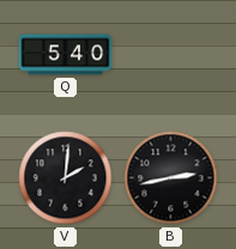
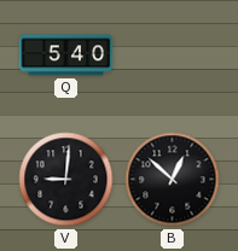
V: 2:01 -> 9:01 (66, 180)
B: 2:43 -> 12:52 (173, 180)
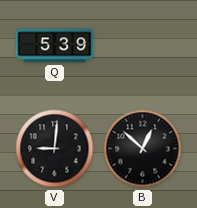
Q: 5:40 -> 5:39 (55, 46)
